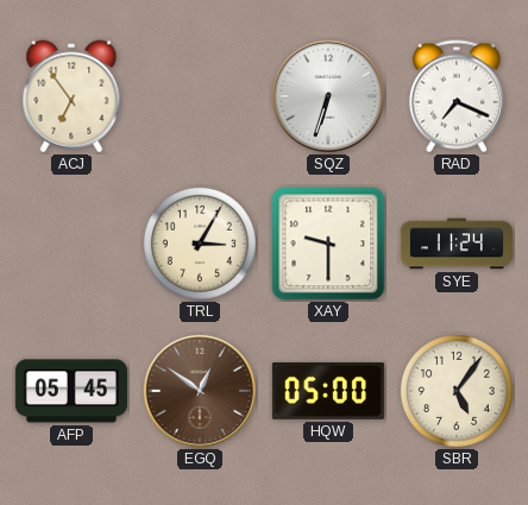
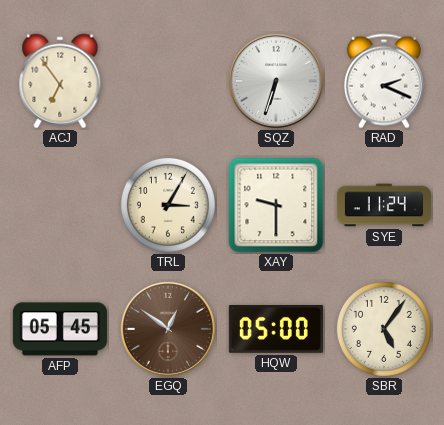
RAD: 7:19 -> 2:19 (384, 81)
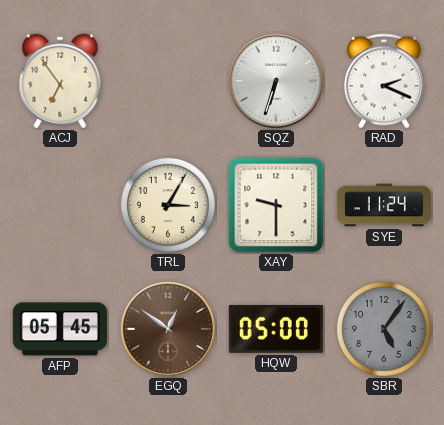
SBR dial: cream -> grey (384, 329)
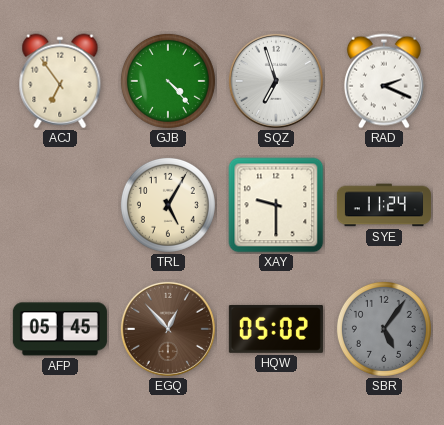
GJB: none -> 4:23 (168, 81)
SQZ: 6:33 -> 6:57 (276, 81)
TRL: 3:05 -> 5:05 (168, 205)
EGQ: 12:51 -> 12:53 (168, 329)
HQW: 05:00 -> 05:02 (276, 329)
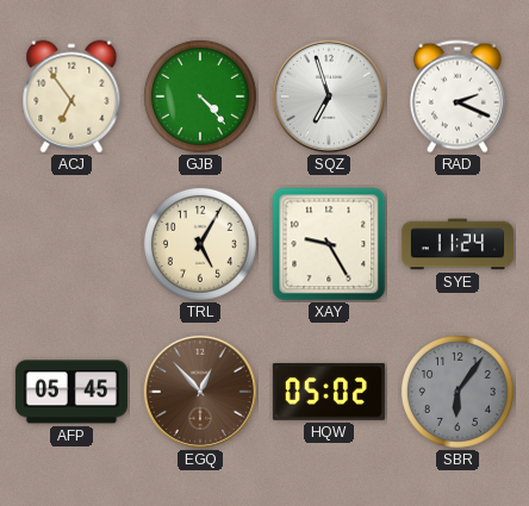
XAY: 9:30 -> 9:25 (329, 244)
SBR: 5:06 -> 6:06 (458, 392)
